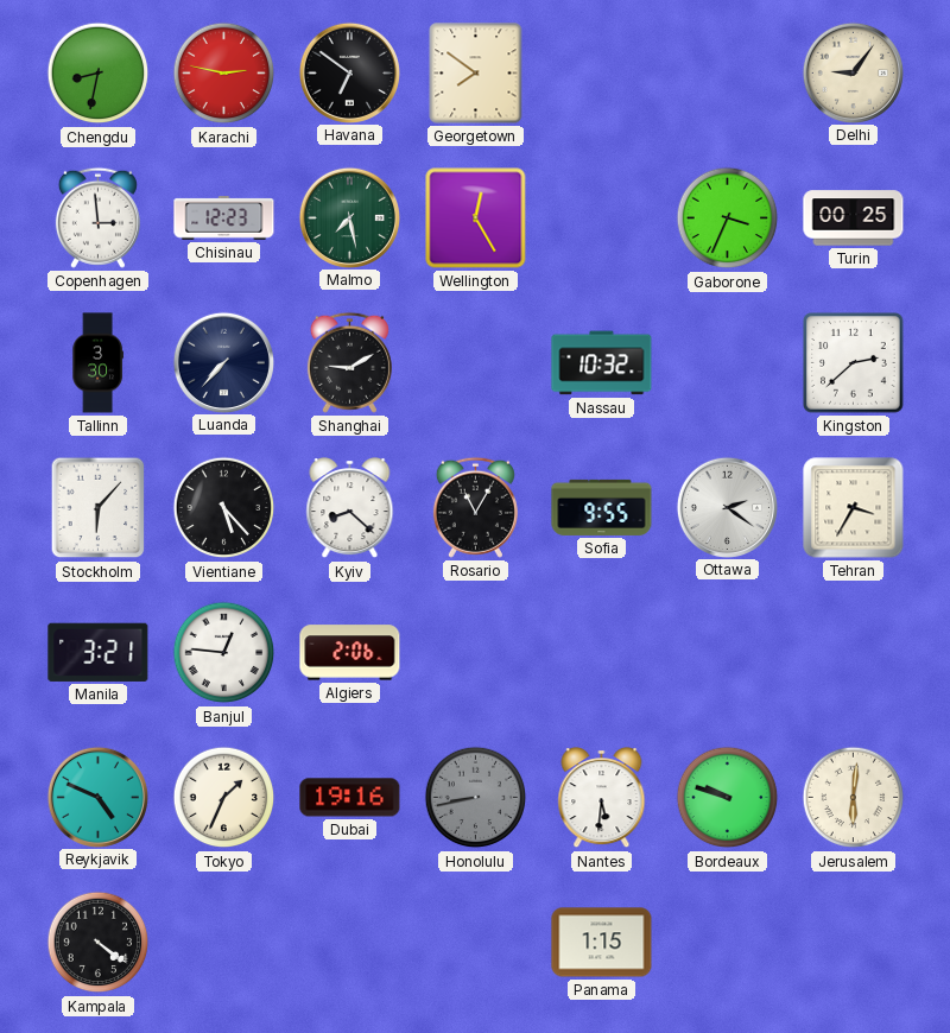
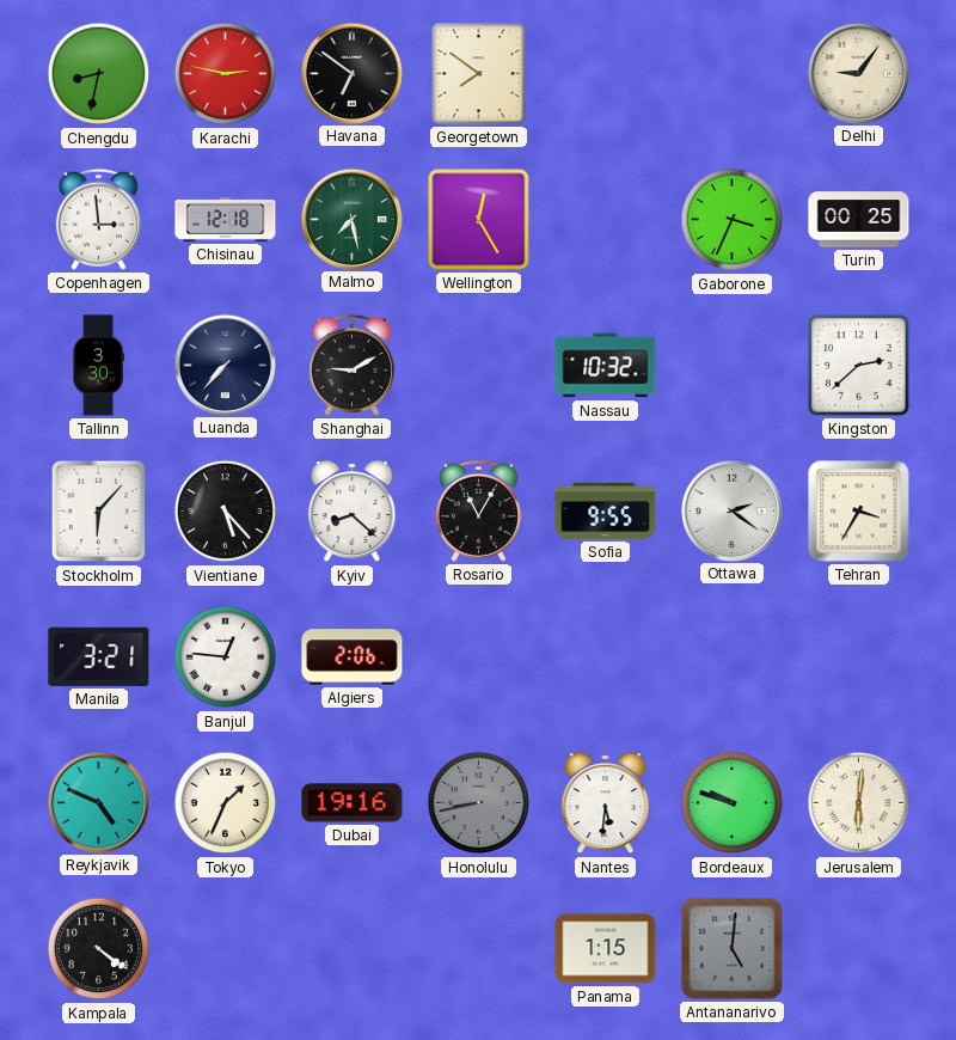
Chisinau: 12:23 -> 12:18 (226, 220)
Antananarivo: none -> 5:01 (733, 949)
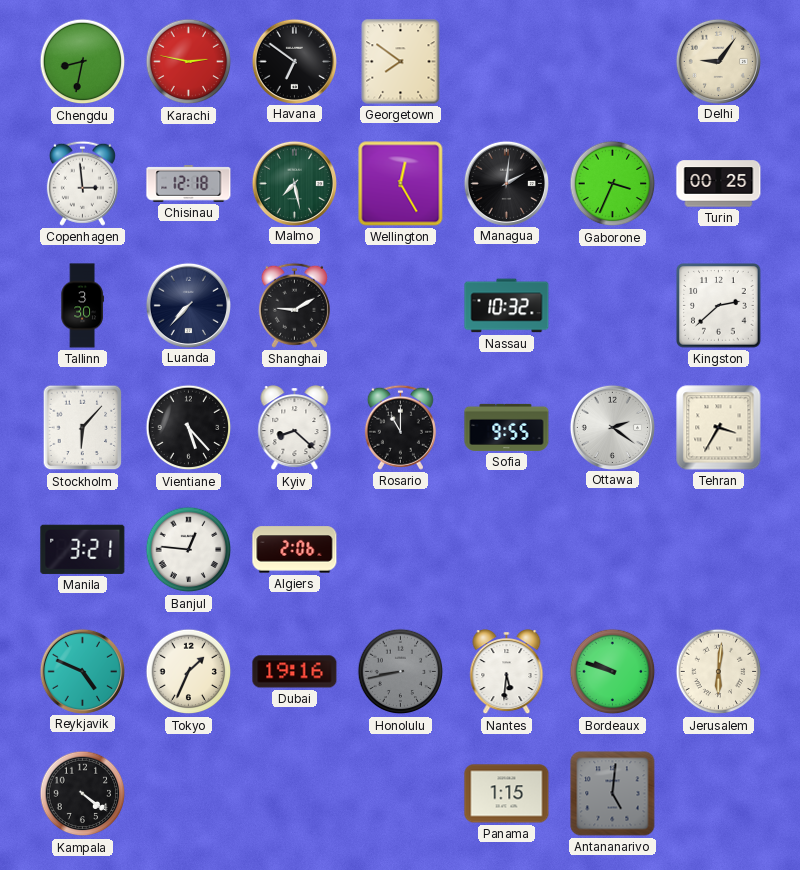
Managua: none -> 2:01 (506, 183)
Rosario: 11:05 -> 11:00 (400, 427)
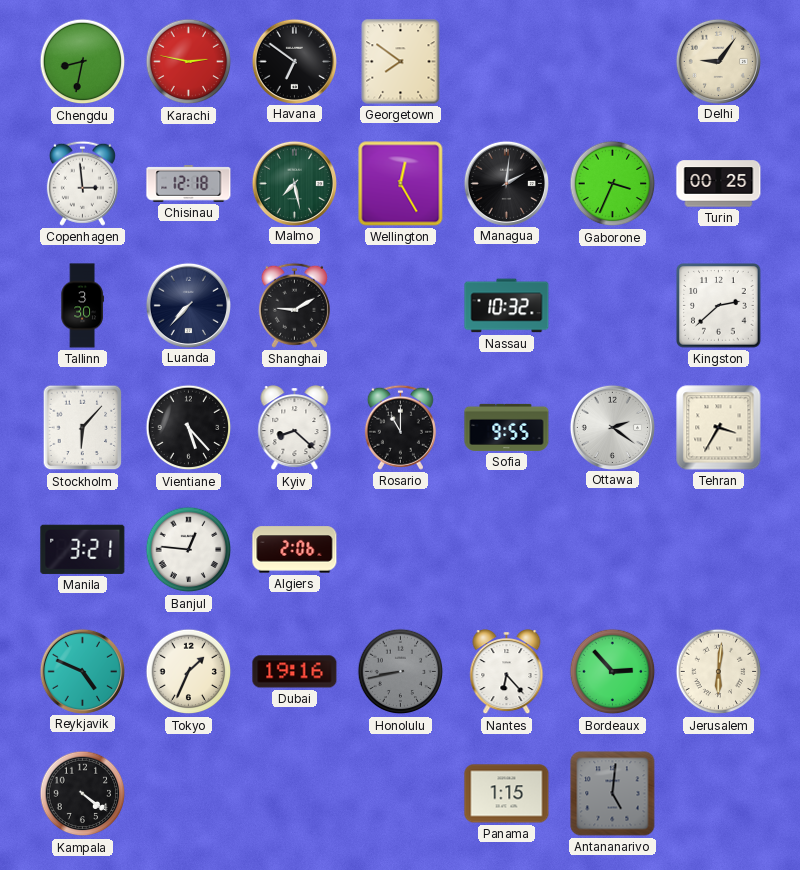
Nantes: 5:31 -> 6:23 (507, 672)
Bordeaux: 9:48 -> 2:53 (613, 672)
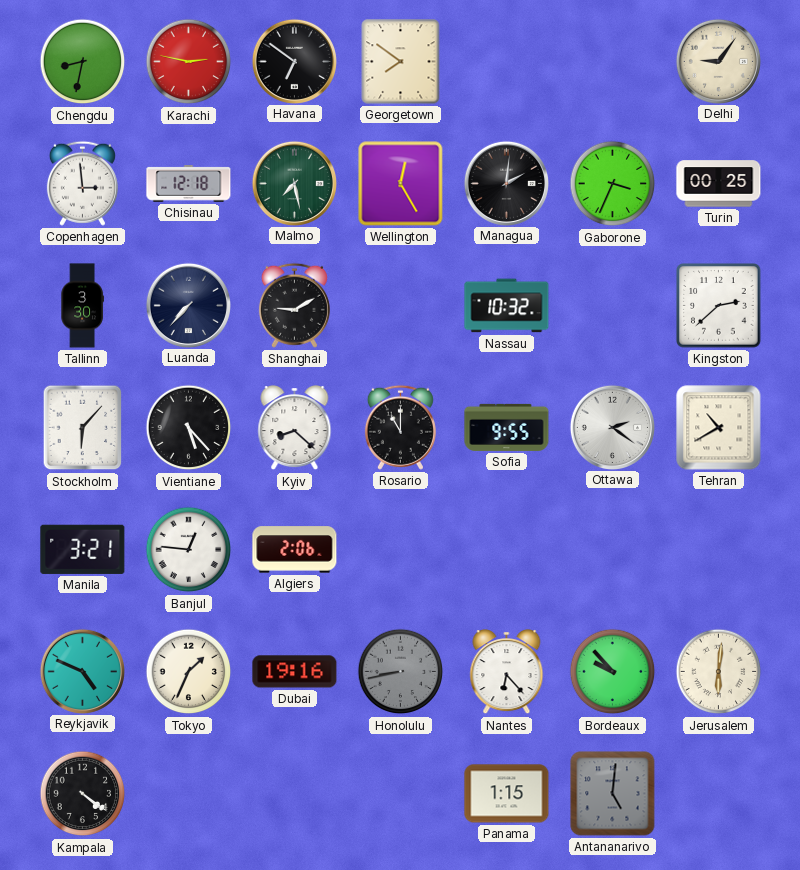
Tehran: 3:35 -> 10:40 (719, 428)
Bordeaux: 2:53 -> 9:53 (613, 672)
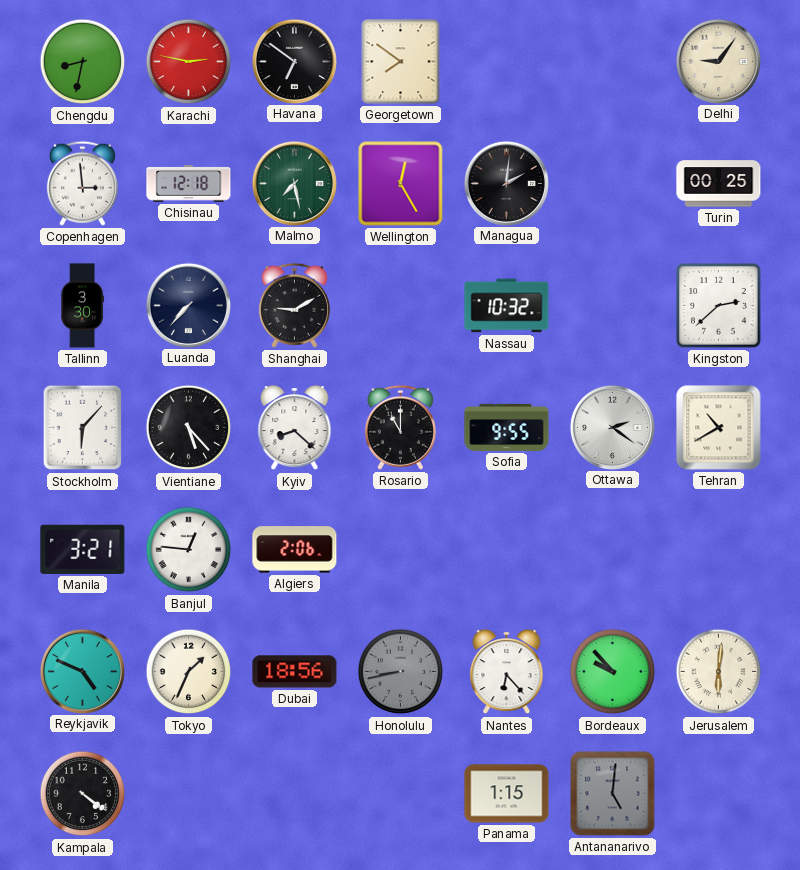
Gaborone: 3:34 -> none (613, 184)
Dubai: 19:16 -> 18:56 (295, 672)
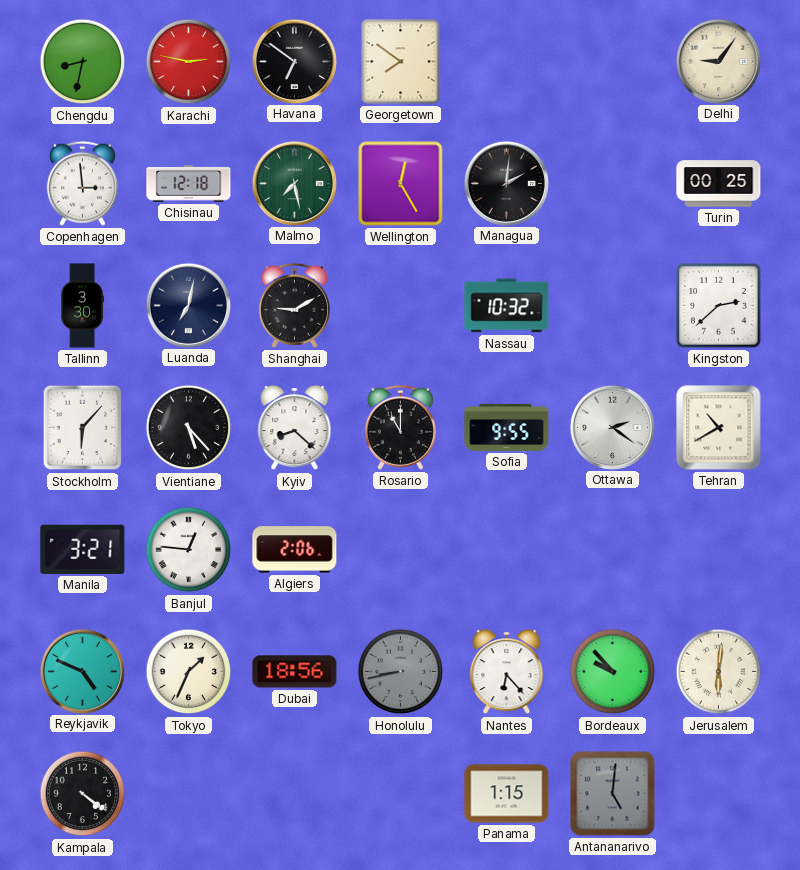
Luanda: 7:37 -> 7:02 (188, 305)
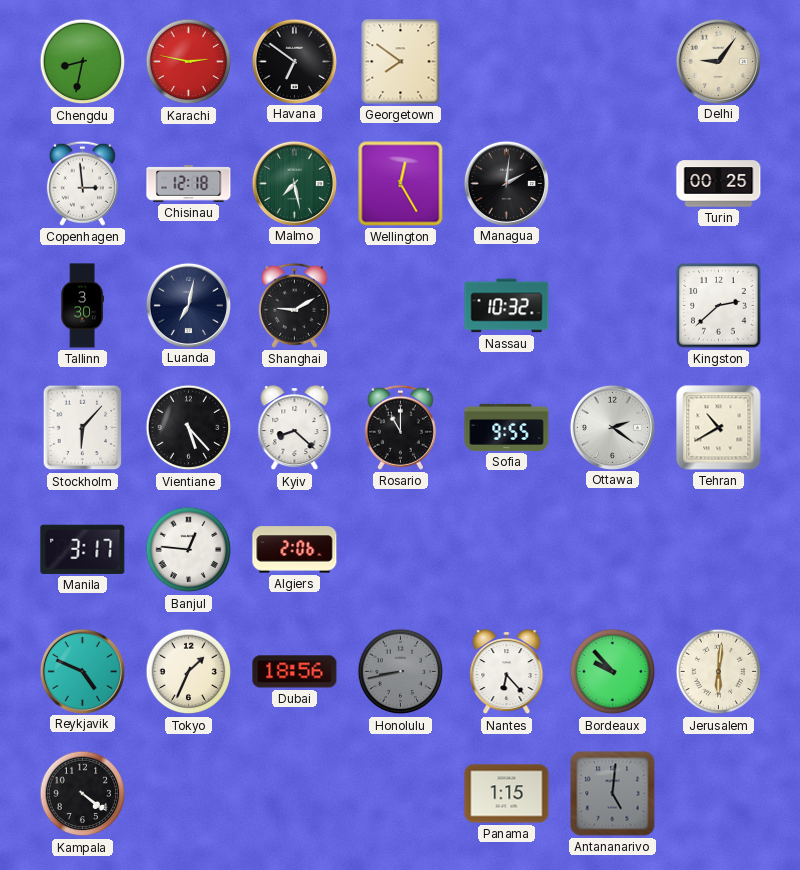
Manila: 3:21 -> 3:17 (83, 549)
